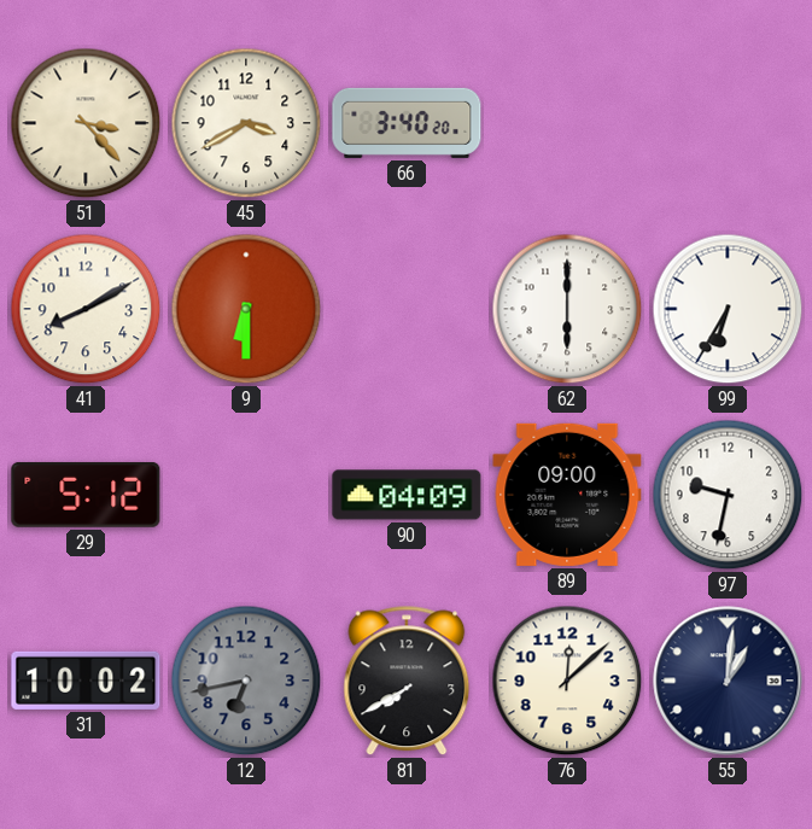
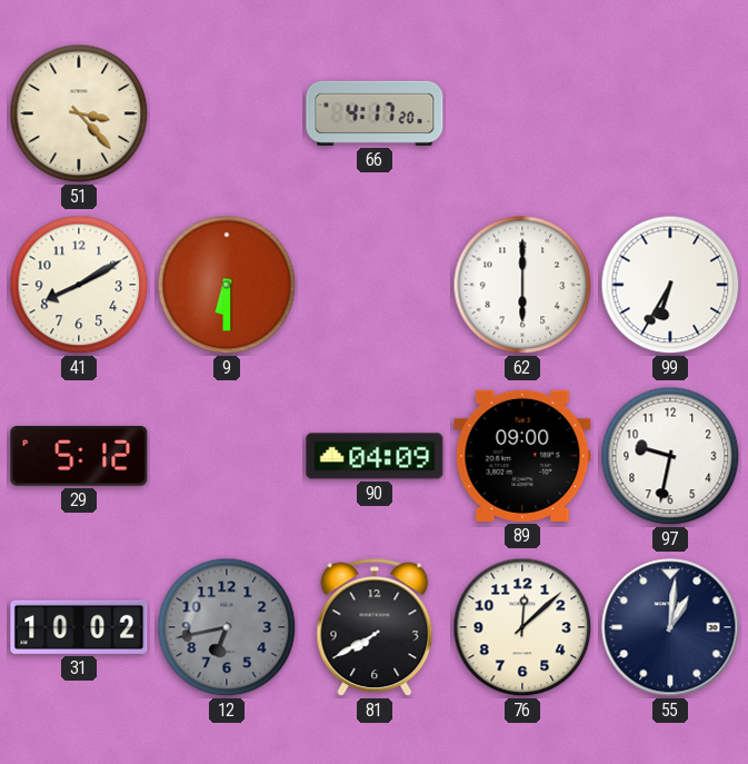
45: 3:40 -> none (246, 123)
66: 3:40 -> 4:17 (375, 113)
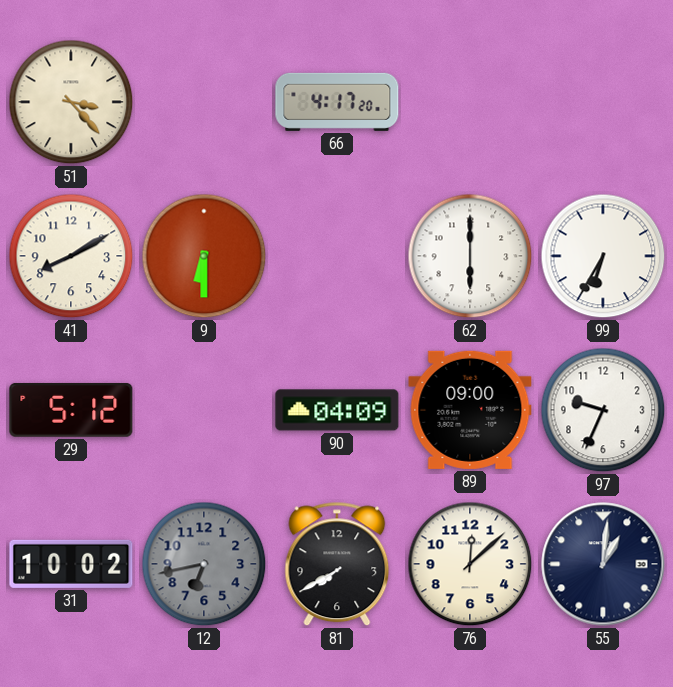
97: 9:32 -> 9:34 (603, 410)
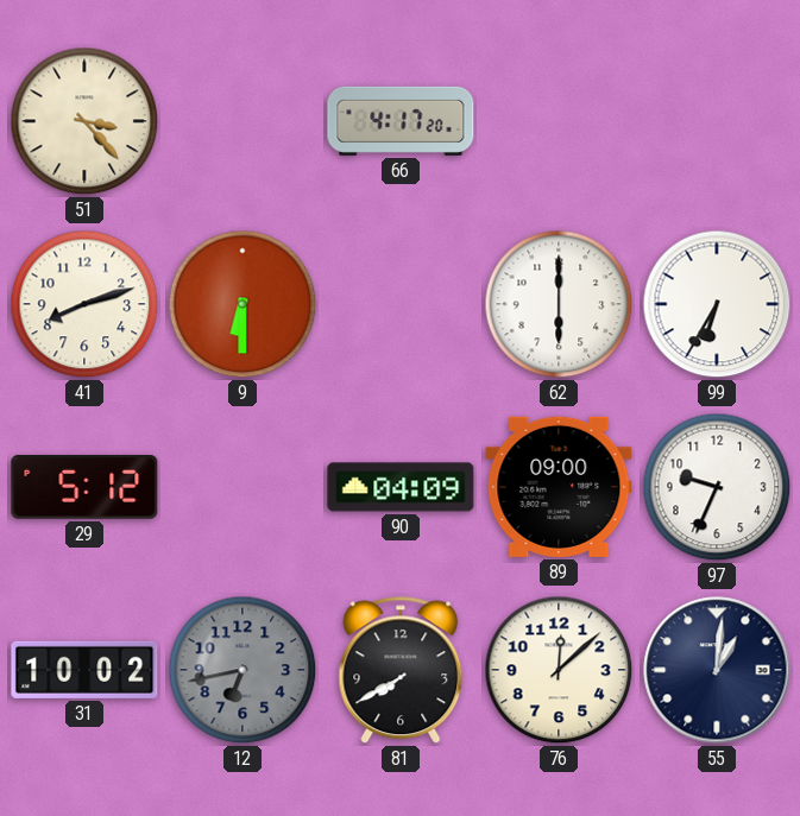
41: 8:10 -> 8:12 (84, 304)
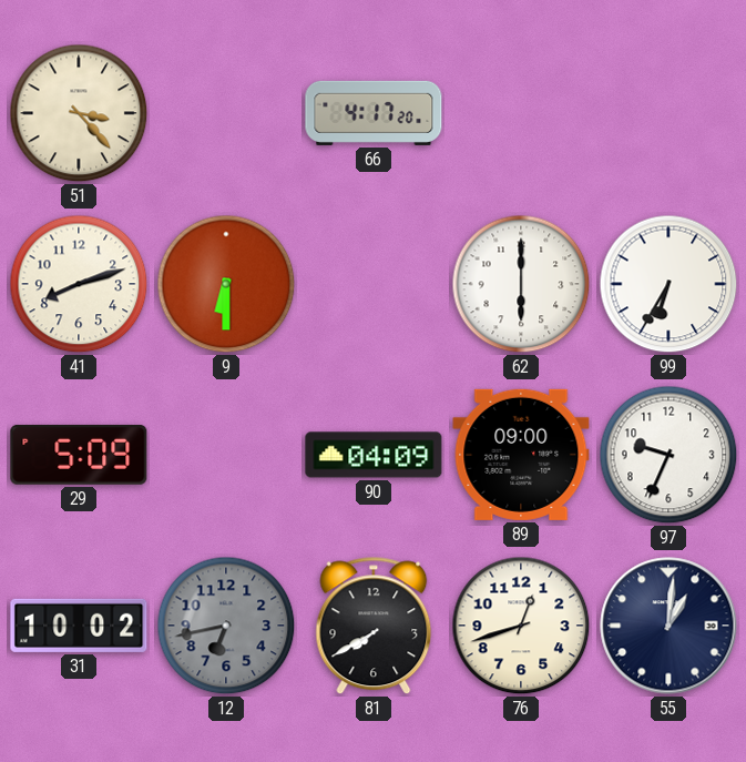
29: 5:12 -> 5:09 (79, 455)
76: 12:08 -> 12:42 (521, 626)
